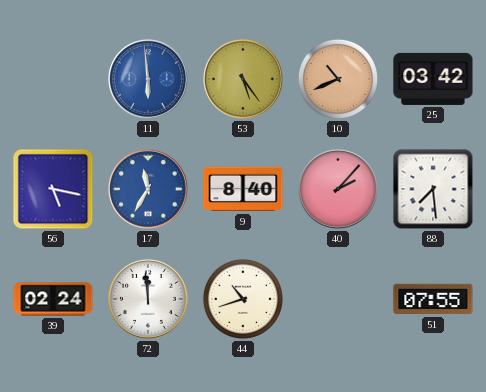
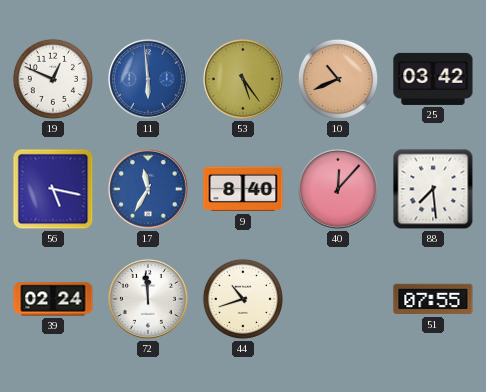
19: none -> 12:49 (53, 79)
40: 2:07 -> 12:07 (338, 189)
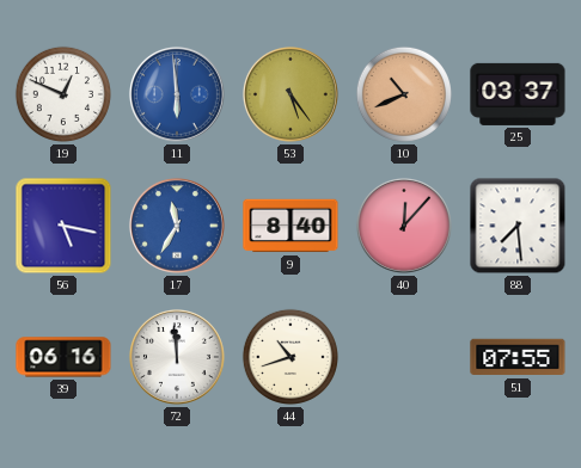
25: 03:42 -> 03:37 (518, 94)
39: 02:24 -> 06:16 (63, 357)
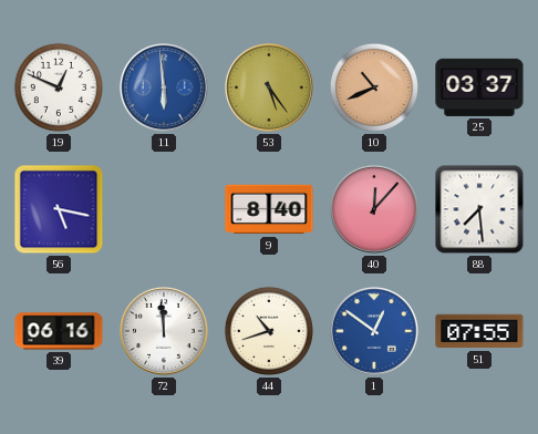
17: 11:35 -> none (177, 226)
1: none -> 12:51 (374, 331)
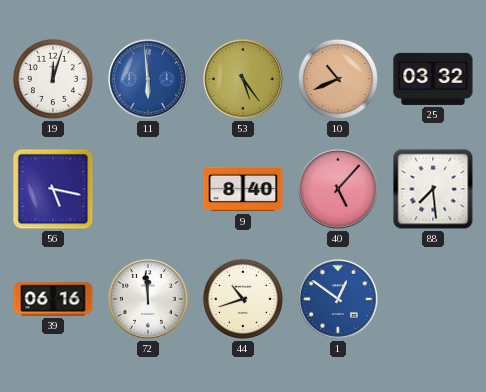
19: 12:49 -> 12:03 (53, 79)
25: 03:37 -> 03:32 (433, 79)
40: 12:07 -> 5:07 (338, 189)
51: 07:55 -> none (479, 331)
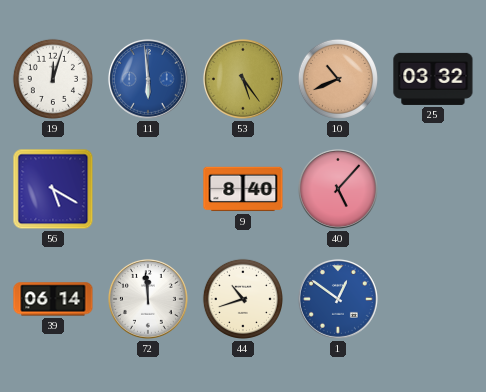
56: 5:17 -> 5:20 (53, 189)
88: 7:29 -> none (433, 189)
39: 06:16 -> 06:14 (53, 299)
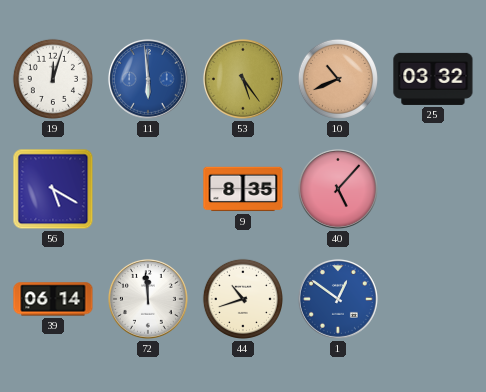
9: 8:40 -> 8:35 (243, 189)
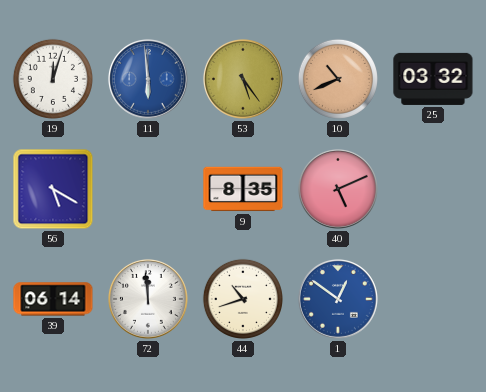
40: 5:07 -> 5:11 (338, 189)
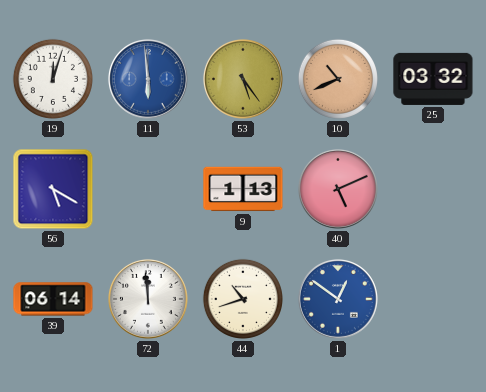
9: 8:35 -> 1:13 (243, 189)
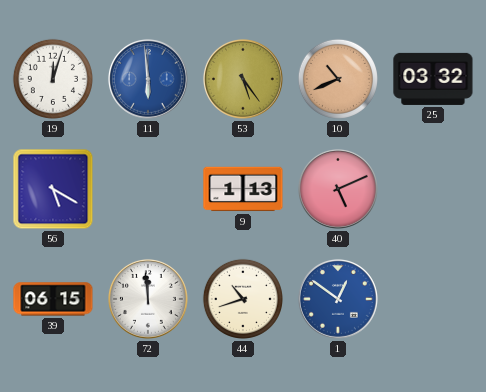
39: 06:14 -> 06:15 (53, 299)
